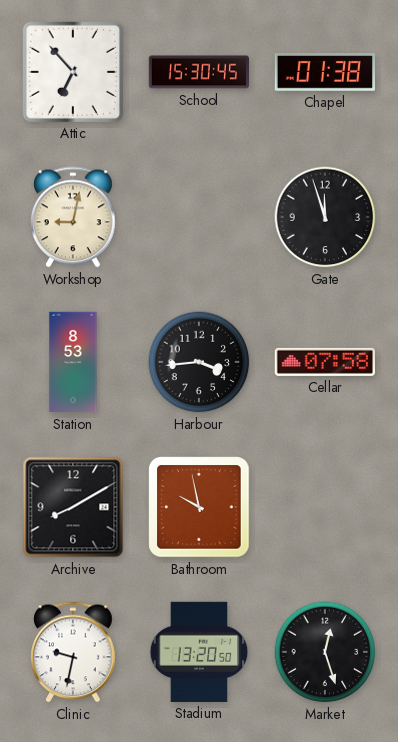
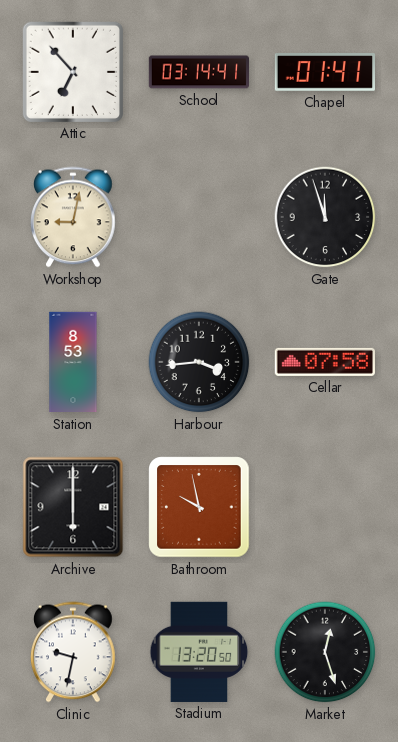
School: 15:30 -> 03:14 (198, 72)
Chapel: 01:38 -> 01:41 (324, 72)
Archive: 8:10 -> 6:00 (73, 507)
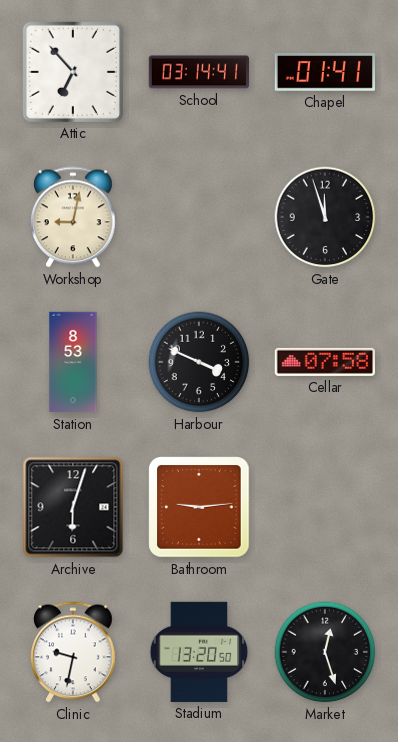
Harbour: 3:44 -> 3:49 (199, 362)
Archive: 6:00 -> 6:03 (73, 507)
Bathroom: 9:58 -> 9:14 (199, 507)
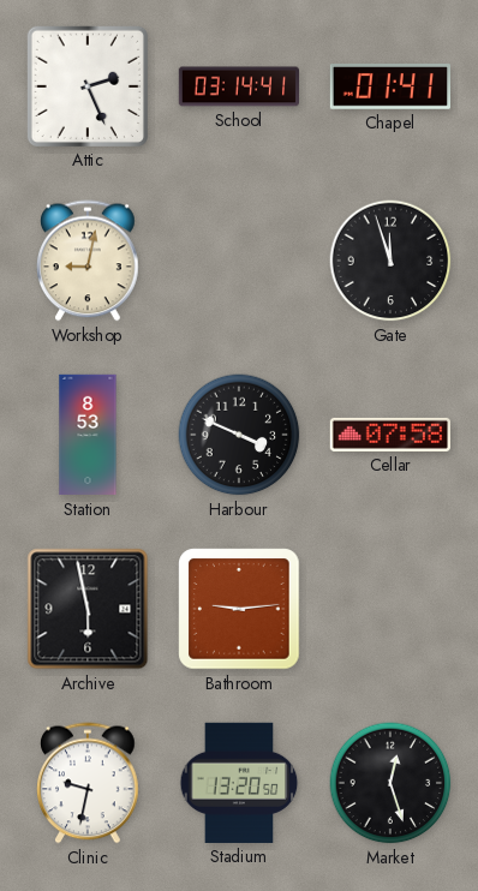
Attic: 6:53 -> 2:26 (88, 86)
Archive: 6:03 -> 5:58 (88, 609)
